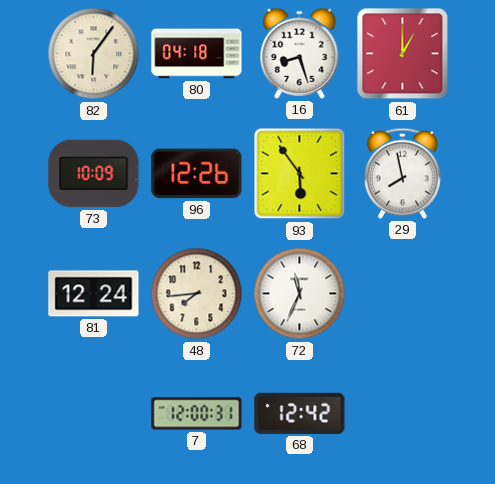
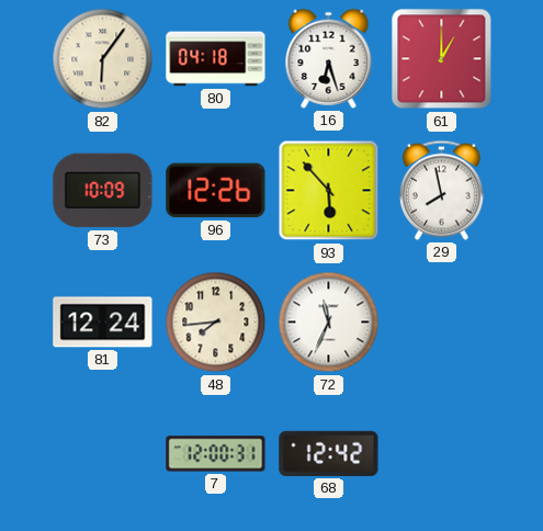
16: 8:27 -> 6:27 (329, 58)
93: 5:54 -> 5:53 (329, 191)
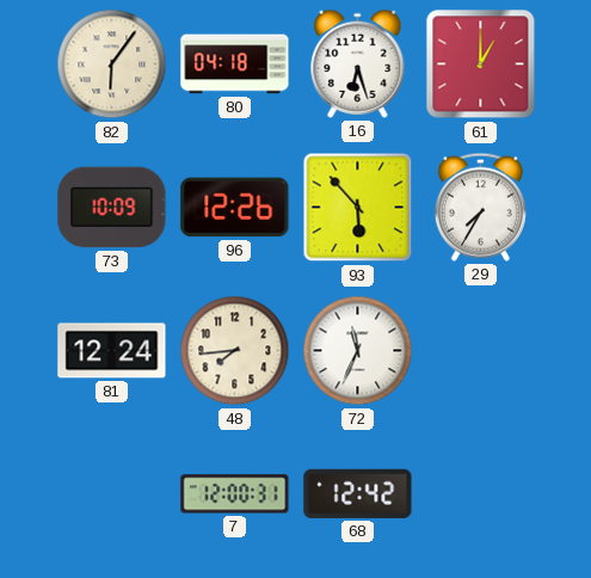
29: 7:58 -> 7:35 (480, 207)
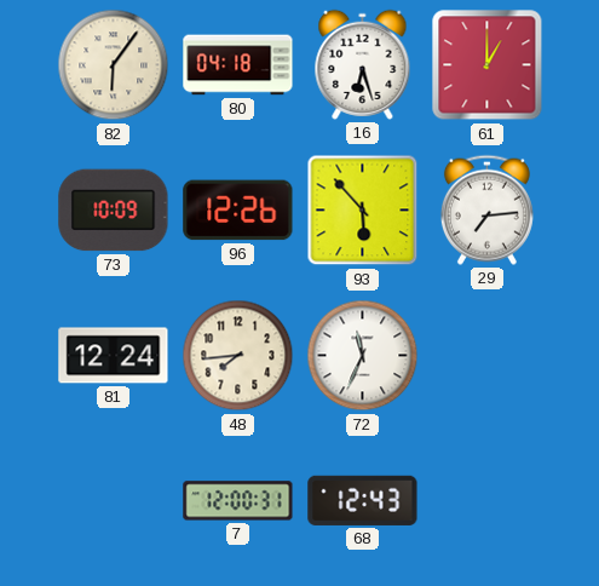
29: 7:35 -> 7:14 (486, 209)
68: 12:42 -> 12:43 (363, 500)
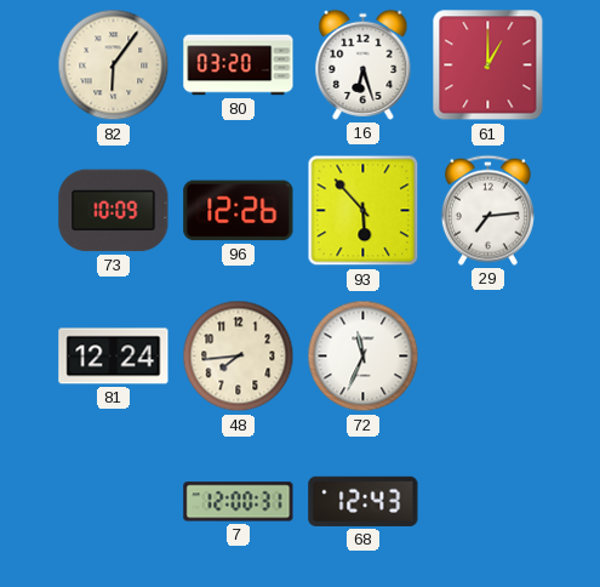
80: 04:18 -> 03:20 (239, 65)
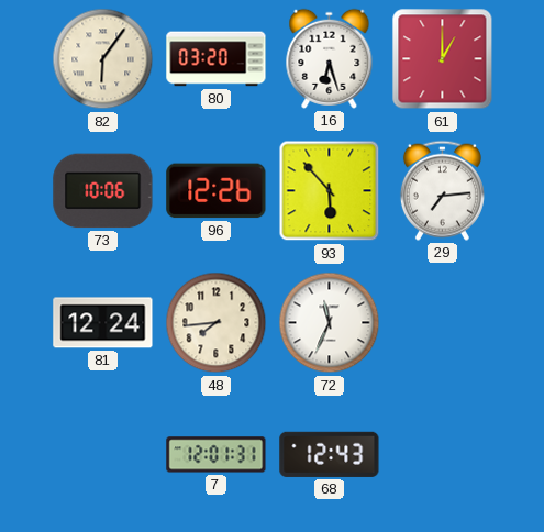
73: 10:09 -> 10:06 (103, 191)
7: 12:00 -> 12:01 (217, 455)
